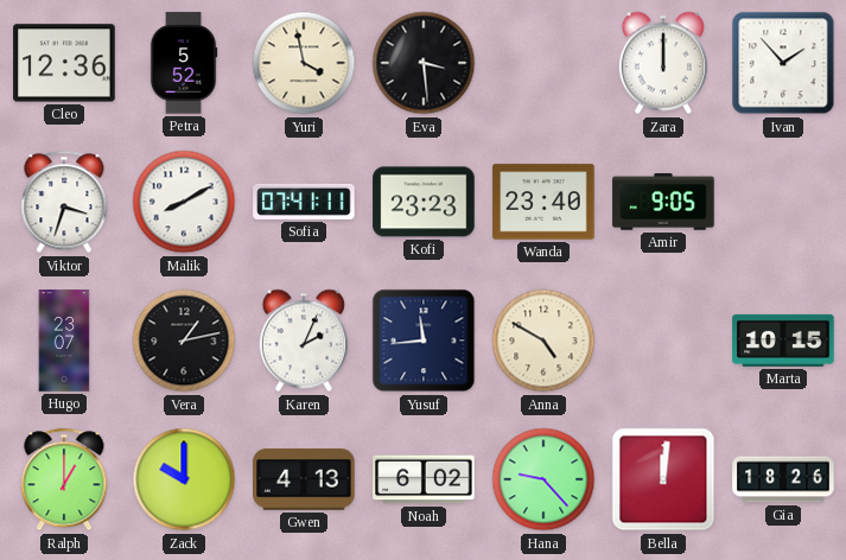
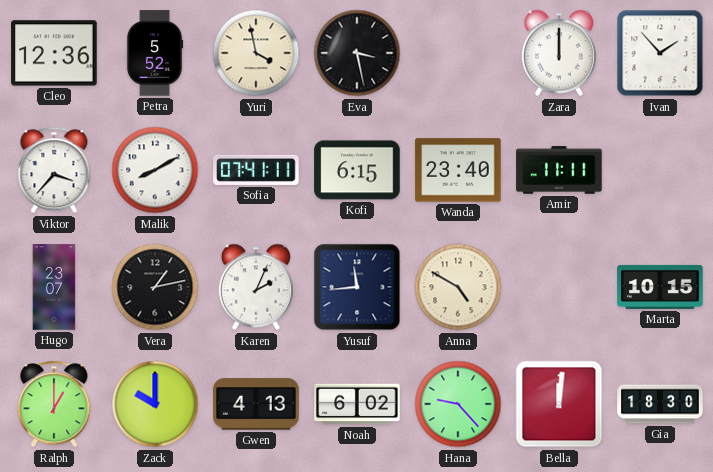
Eva: 3:29 -> 3:28 (357, 53)
Viktor: 3:33 -> 3:37 (54, 170)
Kofi: 23:23 -> 6:15 (357, 170)
Amir: 9:05 -> 11:11 (559, 170)
Gia: 18:26 -> 18:30 (660, 404)
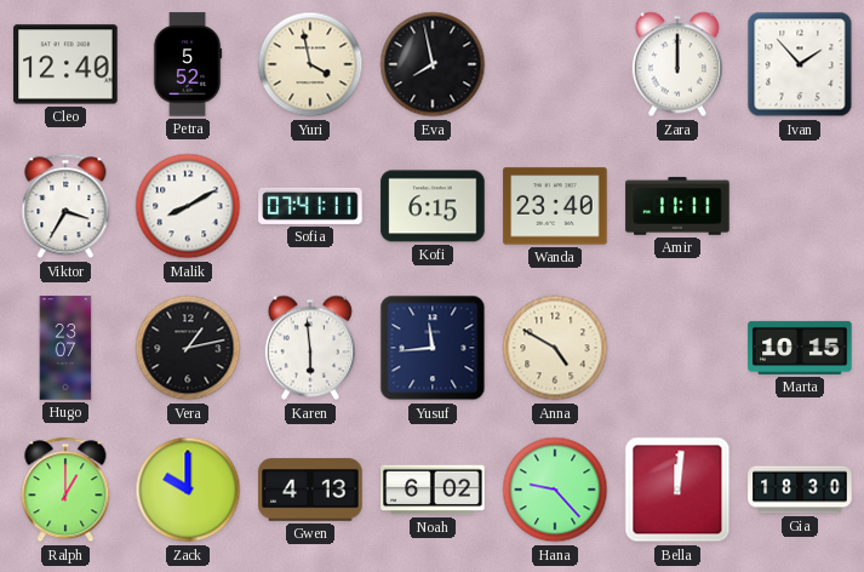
Cleo: 12:36 -> 12:40 (65, 64)
Eva: 3:28 -> 7:58 (433, 64)
Viktor: 3:37 -> 3:35 (65, 206)
Karen: 2:04 -> 5:59 (310, 348)
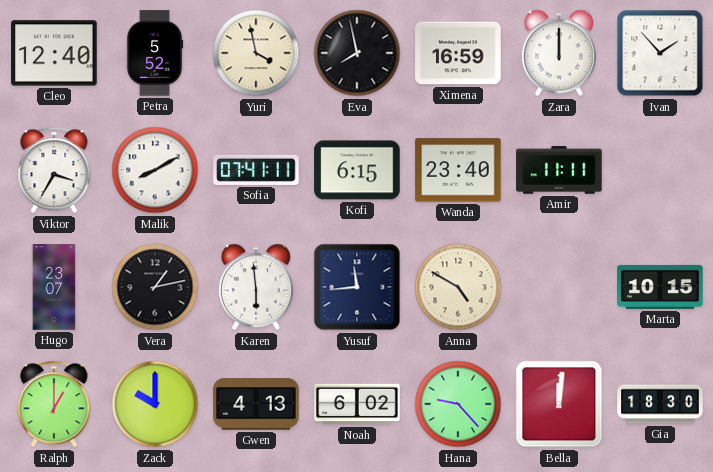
Ximena: none -> 16:59 (458, 53)
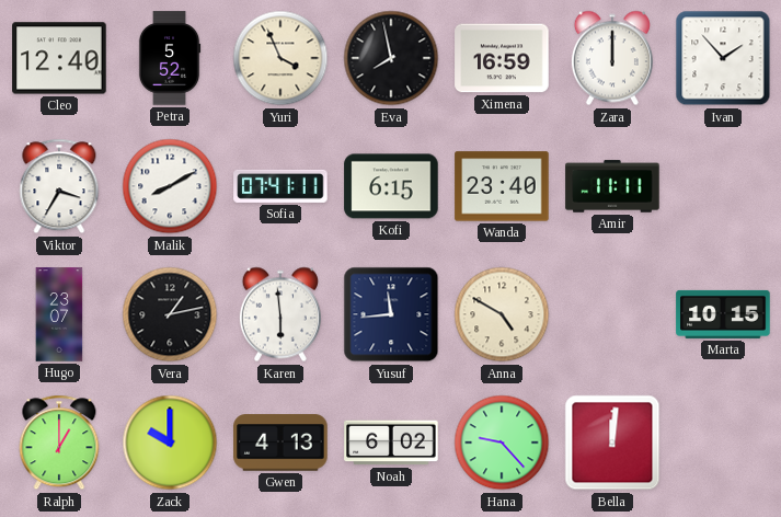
Yuri: 3:58 -> 3:56 (280, 58)
Gia: 18:30 -> none (660, 404)
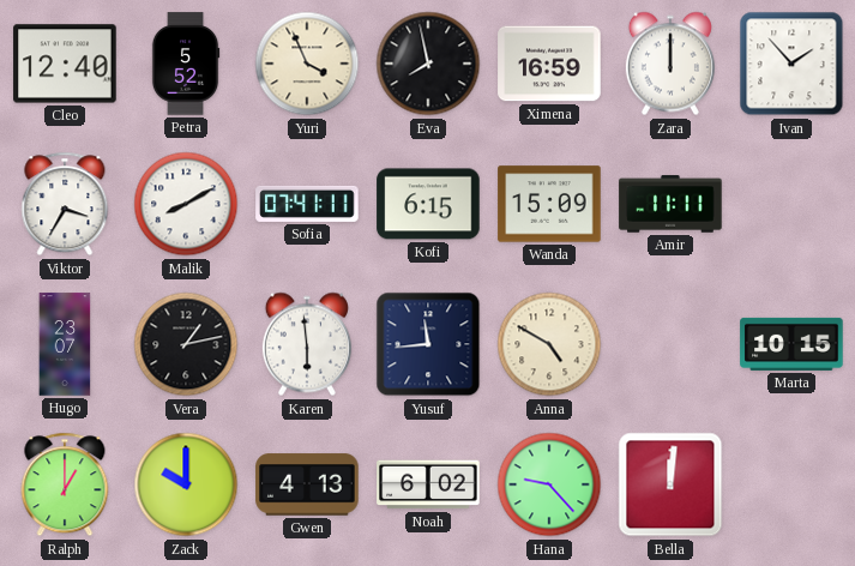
Wanda: 23:40 -> 15:09 (549, 204)
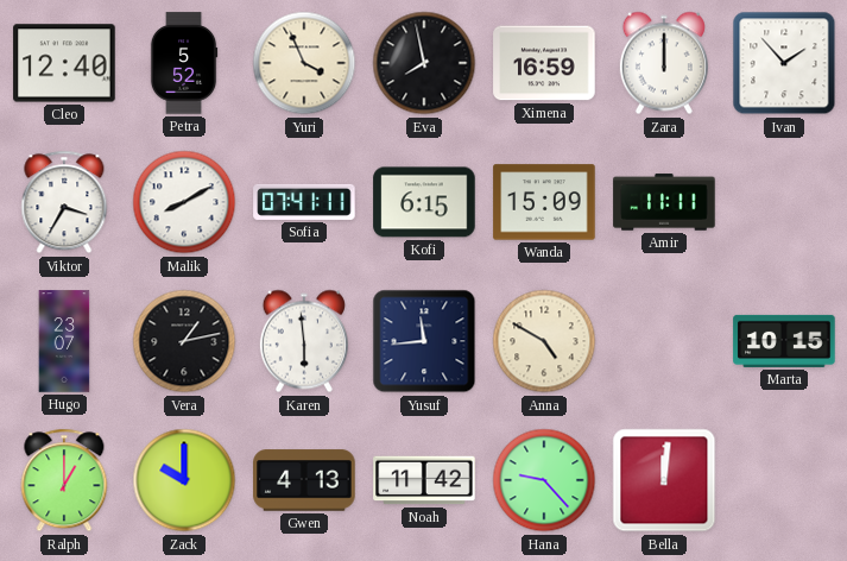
Noah: 6:02 -> 11:42 (424, 480)
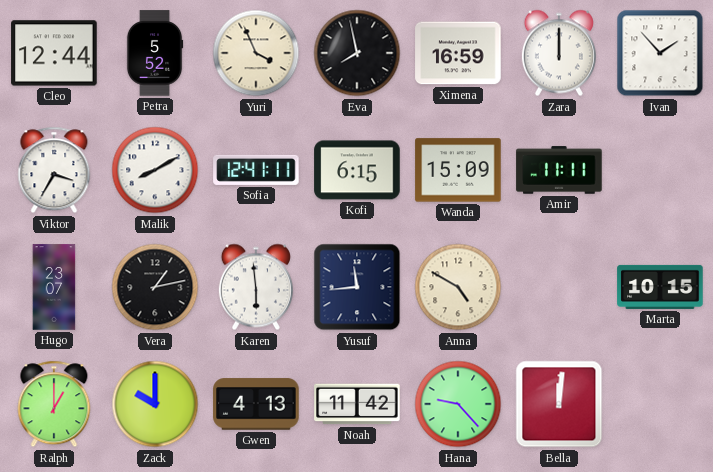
Cleo: 12:40 -> 12:44 (54, 53)
Sofia: 07:41 -> 12:41 (256, 170)
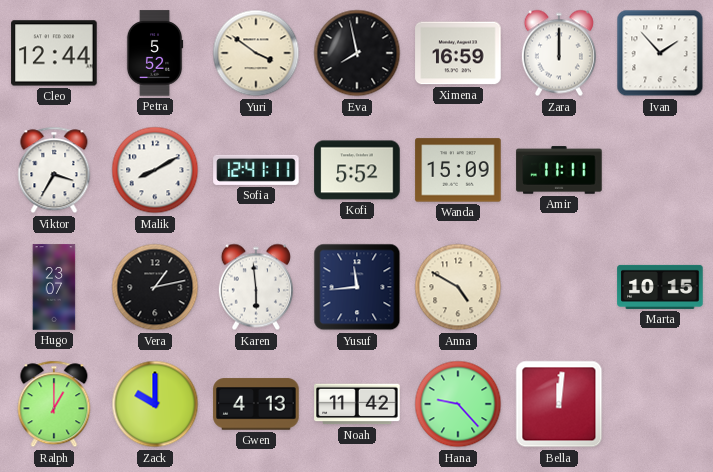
Yuri: 3:56 -> 3:51 (256, 53)
Kofi: 6:15 -> 5:52 (357, 170)
